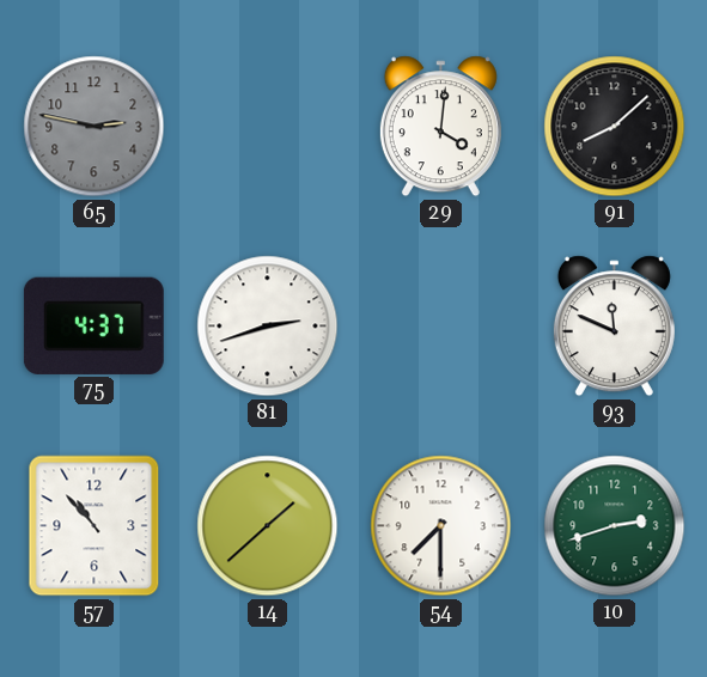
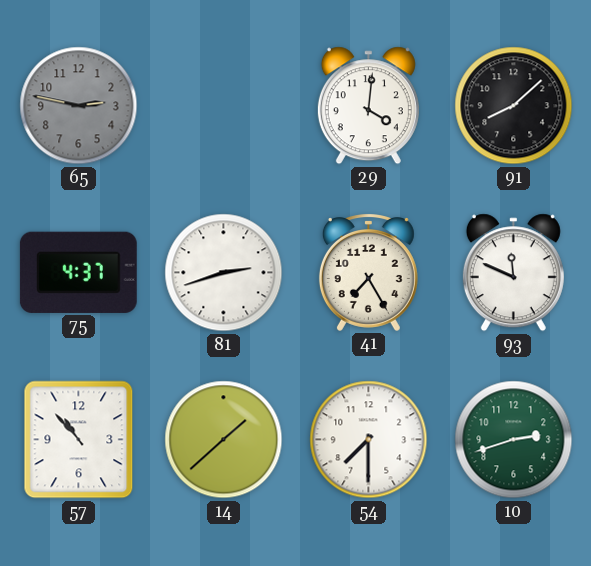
41: none -> 7:25 (368, 272)
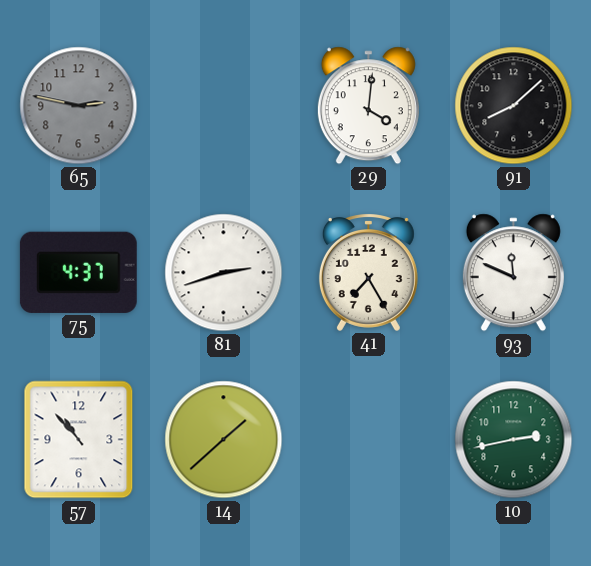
54: 7:30 -> none (369, 440)
10: 2:42 -> 2:43 (514, 440)
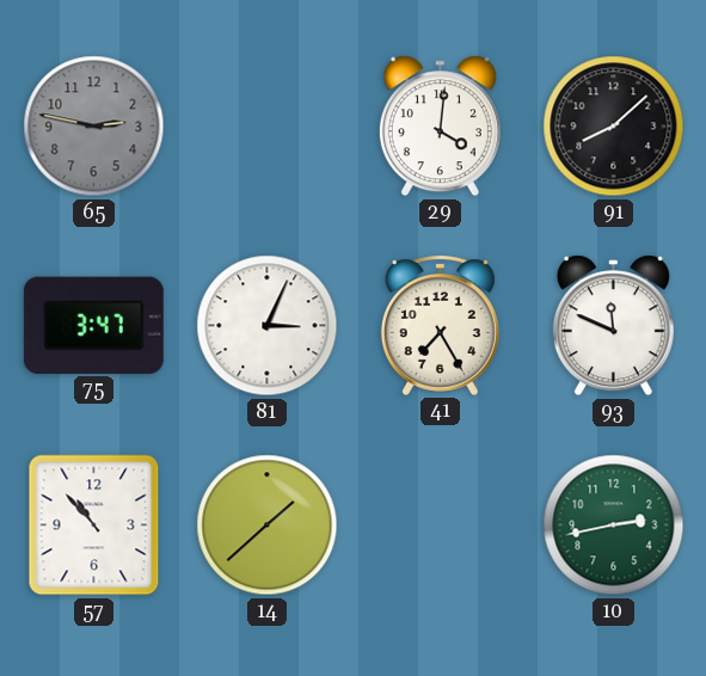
75: 4:37 -> 3:47 (93, 325)
81: 2:42 -> 3:04 (268, 326)
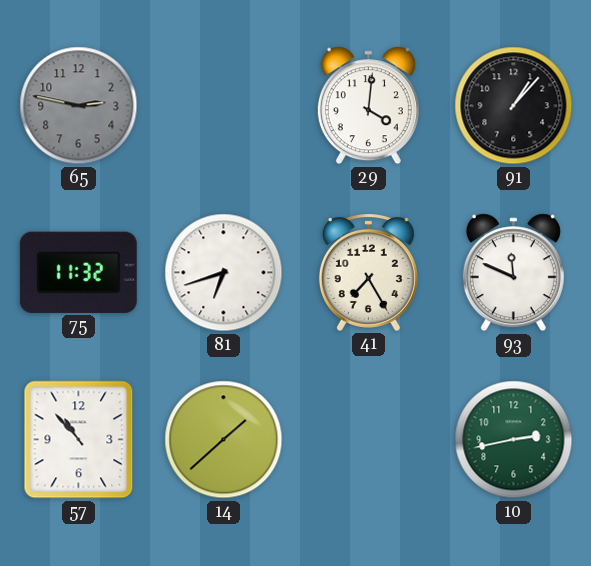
91: 8:08 -> 1:07 (514, 106)
75: 3:47 -> 11:32 (78, 272)
81: 3:04 -> 6:42 (224, 273)
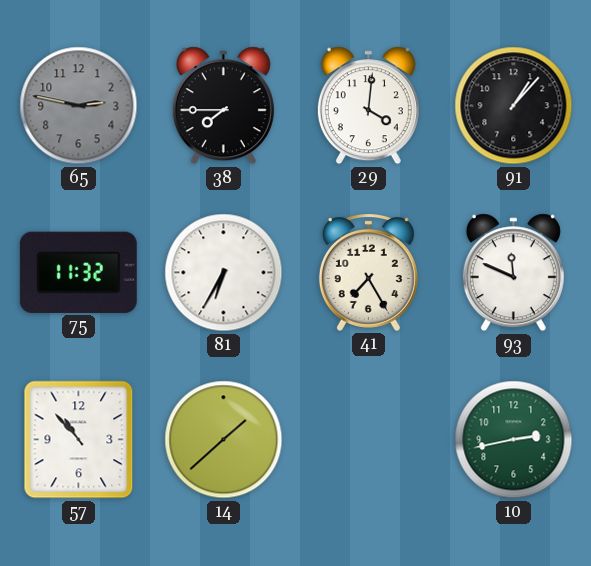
38: none -> 7:45 (223, 106)
81: 6:42 -> 6:35 (224, 273)
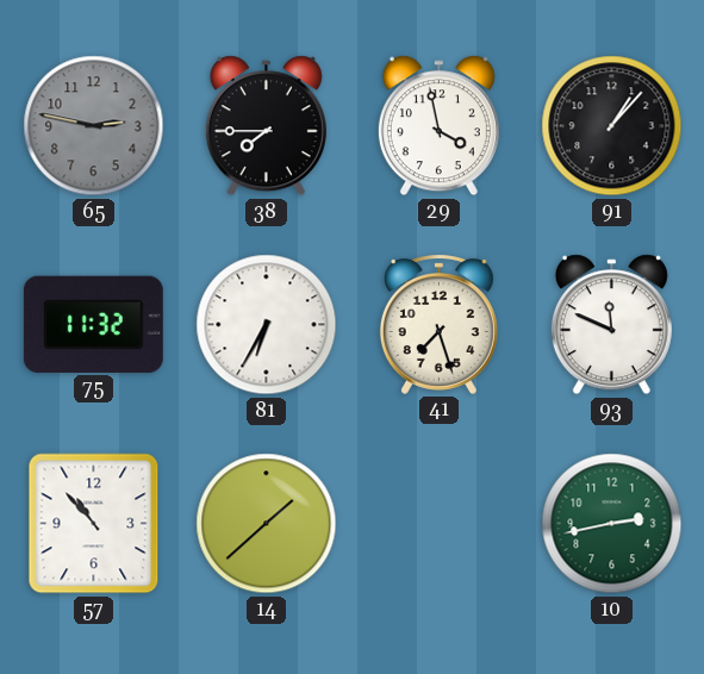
29: 4:01 -> 3:58 (438, 126)
41: 7:25 -> 7:27 (438, 324)
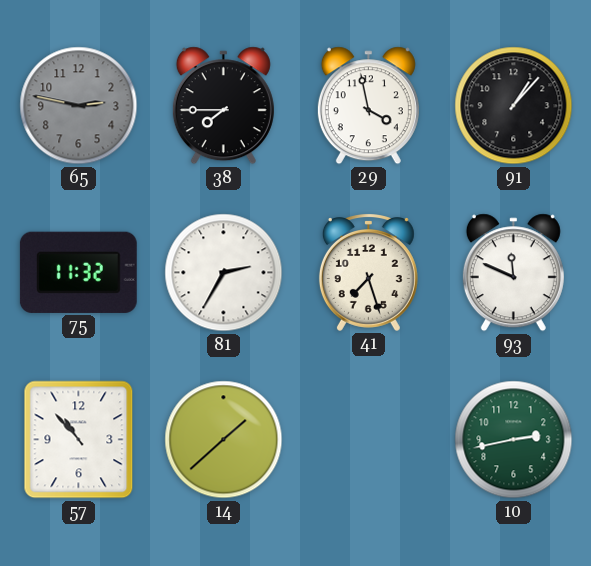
81: 6:35 -> 2:35 (224, 273)
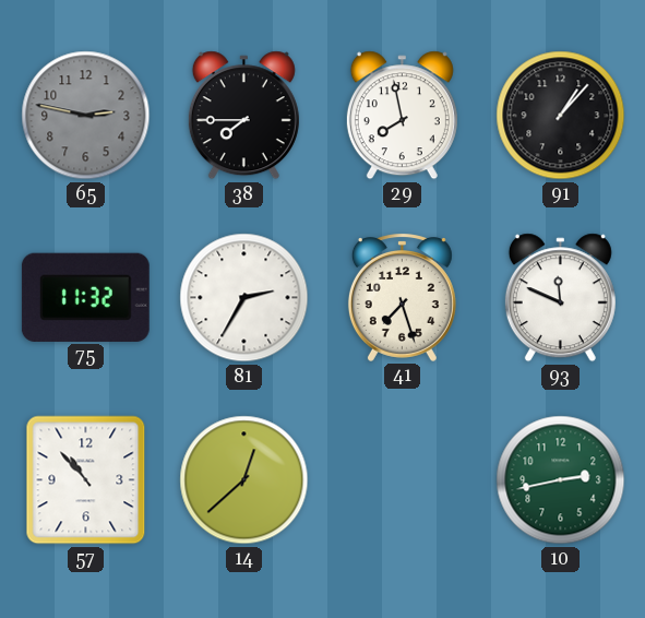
29: 3:58 -> 7:58 (402, 116)
14: 1:38 -> 12:38 (244, 480)
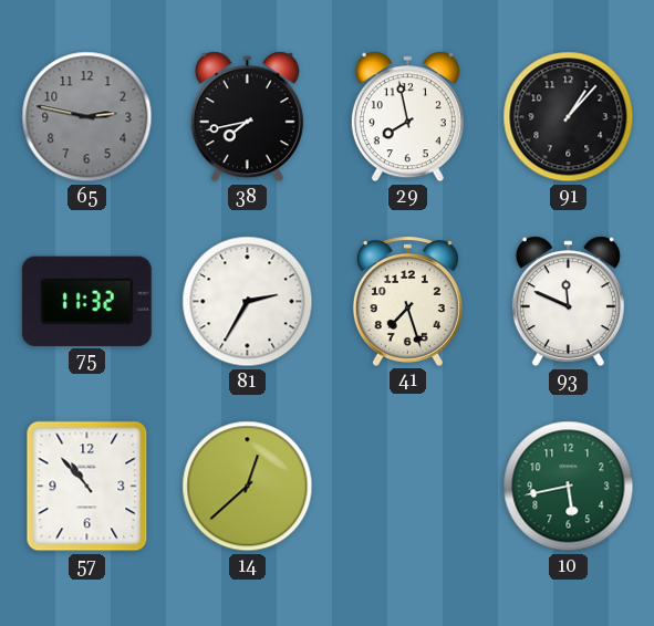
38: 7:45 -> 7:43 (247, 117)
10: 2:43 -> 5:43 (569, 487)
